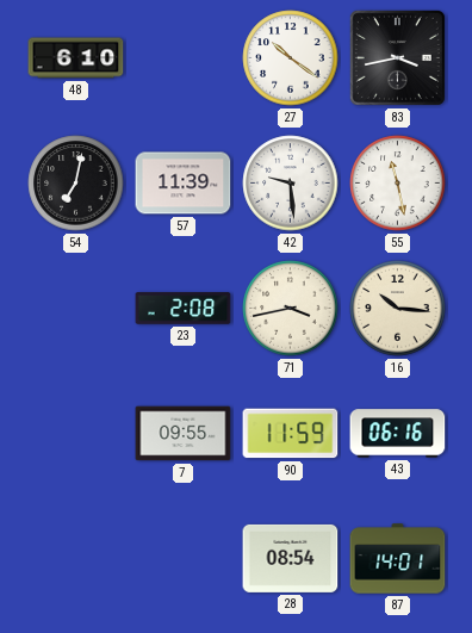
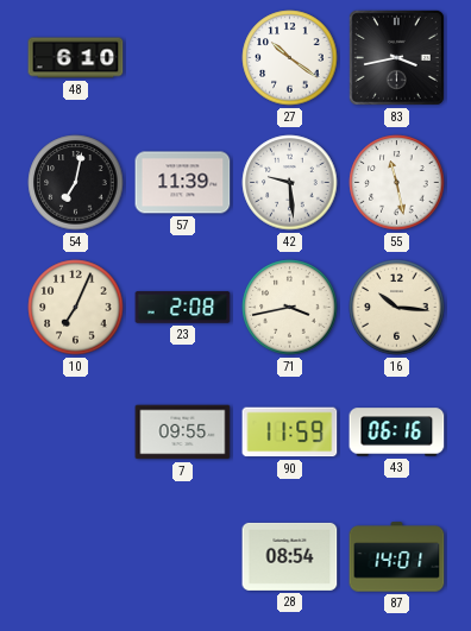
10: none -> 7:04 (76, 308)
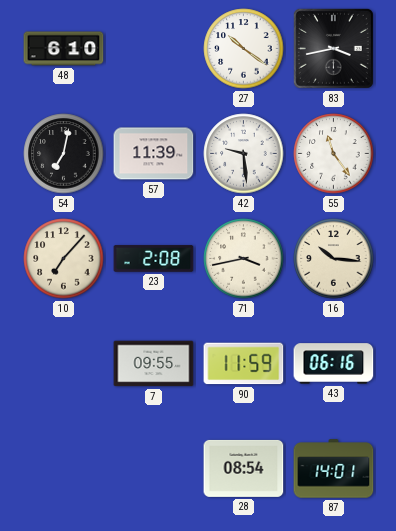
55: 11:28 -> 11:24 (334, 154)
10: 7:04 -> 7:07 (64, 259)
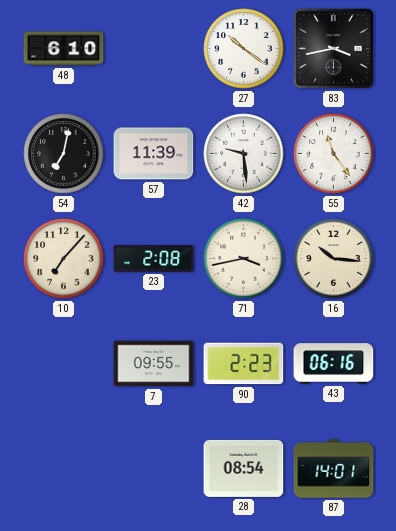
90: 11:59 -> 2:23 (244, 364)
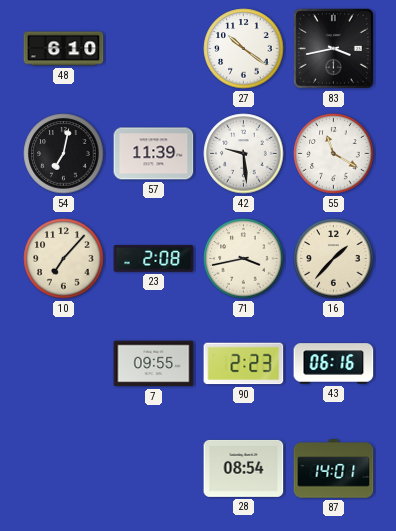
55: 11:24 -> 11:20 (334, 154)
16: 10:16 -> 1:37 (334, 259)
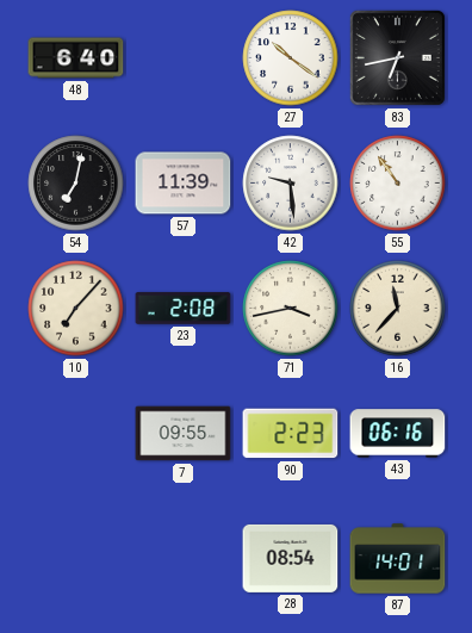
48: 6:10 -> 6:40 (76, 58)
83: 3:43 -> 6:43 (397, 57)
55: 11:20 -> 10:54 (398, 184)
16: 1:37 -> 11:37 (398, 309)
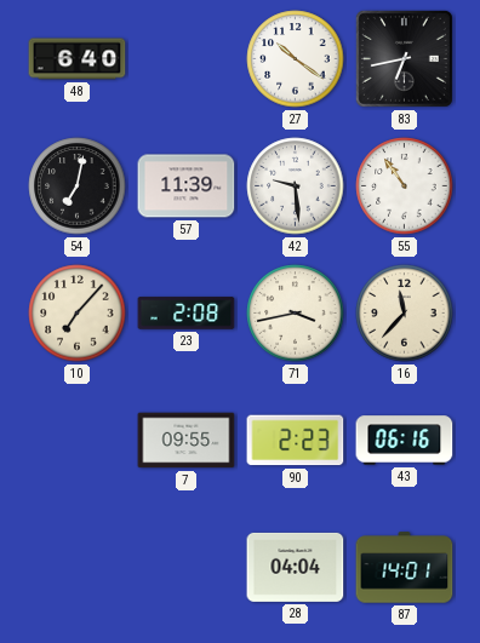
28: 08:54 -> 04:04 (296, 567)
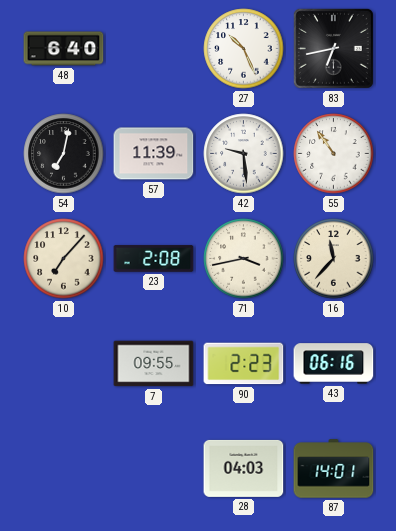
27: 10:21 -> 10:26 (244, 49)
28: 04:04 -> 04:03 (244, 468)
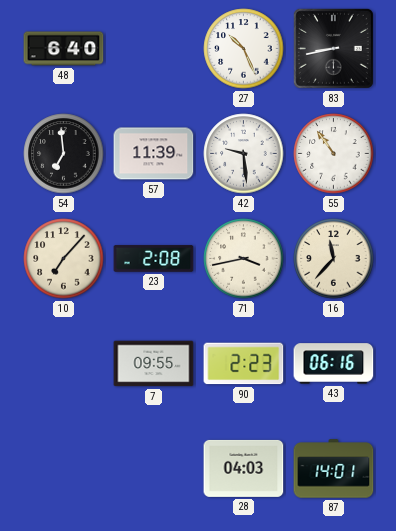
83: 6:43 -> 8:43 (333, 48)
54: 7:02 -> 6:59 (64, 154)
